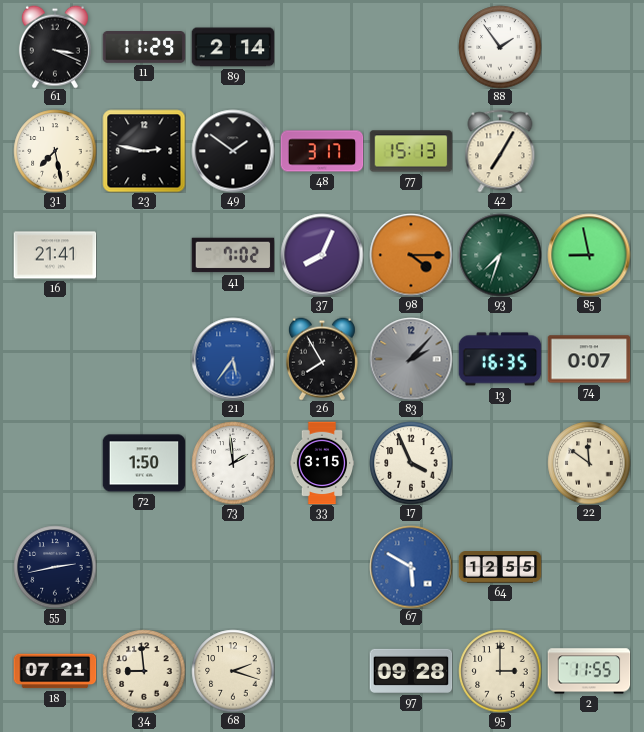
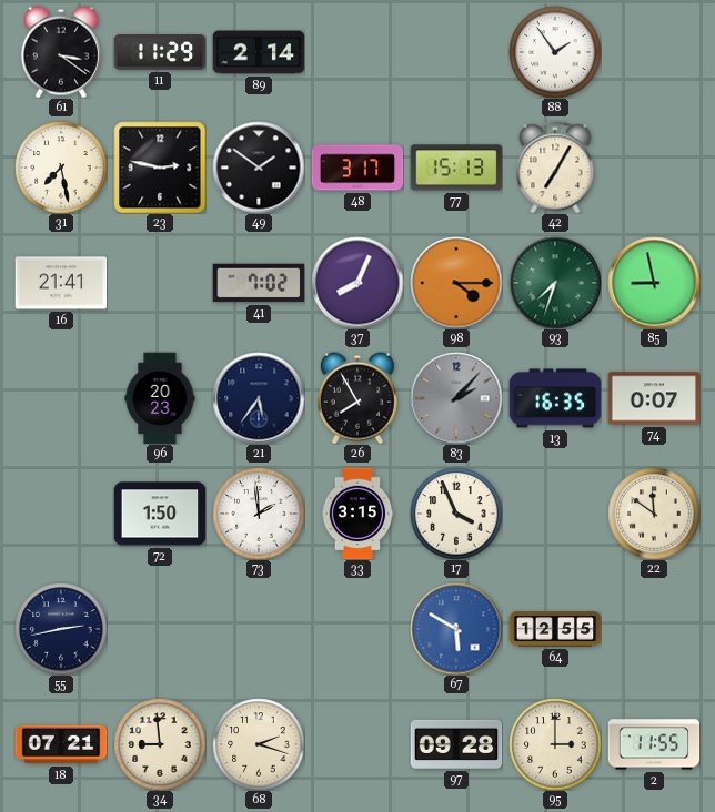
61: 3:19 -> 3:21 (61, 52)
96: none -> 20:23 (160, 398)
21 dial: blue -> navy (259, 398)
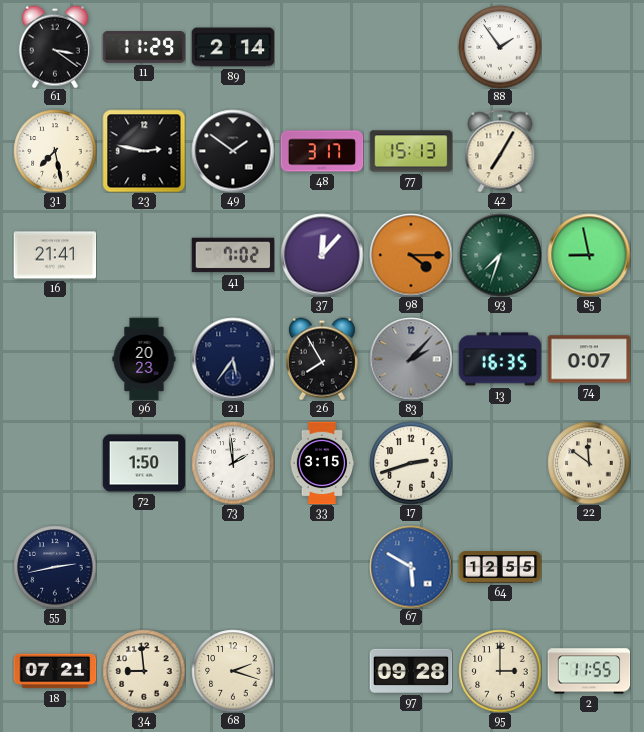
37: 8:04 -> 12:07 (322, 255)
17: 3:56 -> 2:42 (411, 463)
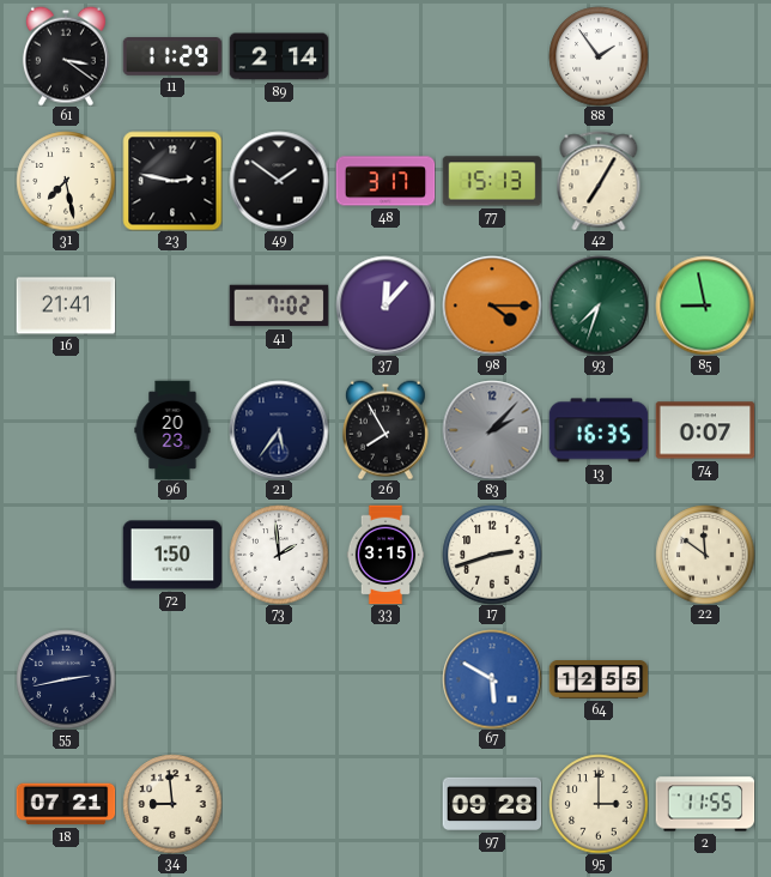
68: 2:18 -> none (233, 671)
